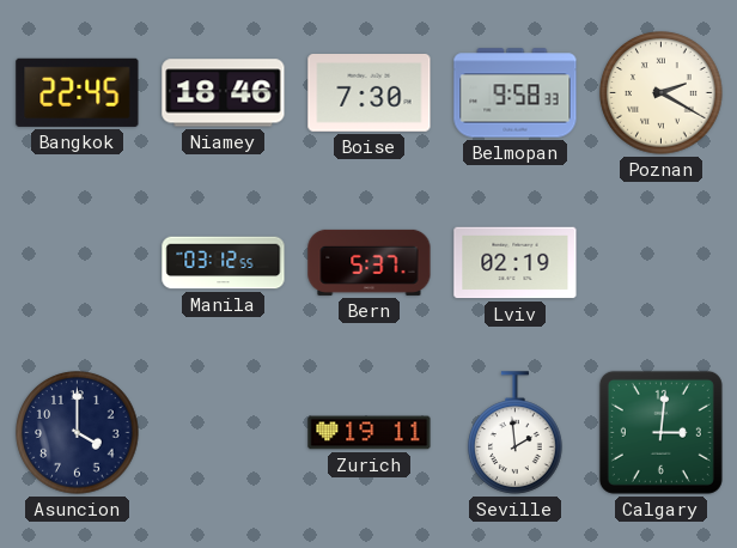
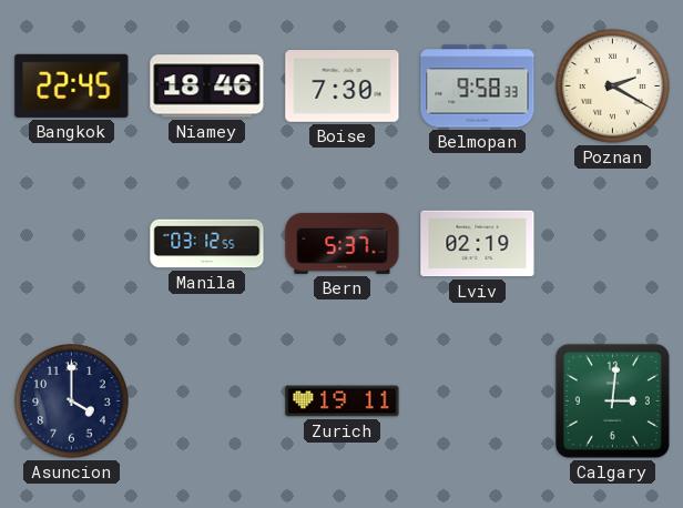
Seville: 1:59 -> none (516, 433)
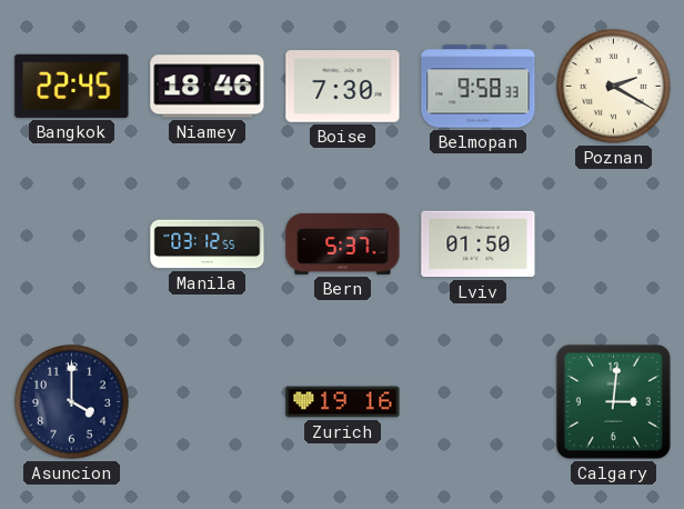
Lviv: 02:19 -> 01:50 (479, 244)
Zurich: 19:11 -> 19:16 (343, 402)
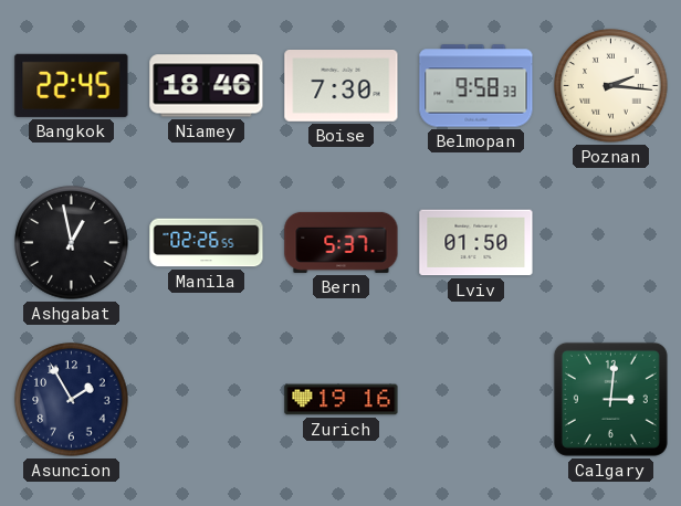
Poznan: 2:20 -> 2:16 (611, 86)
Ashgabat: none -> 12:58 (72, 243)
Manila: 03:12 -> 02:26 (207, 243)
Asuncion: 4:00 -> 1:55 (72, 400)
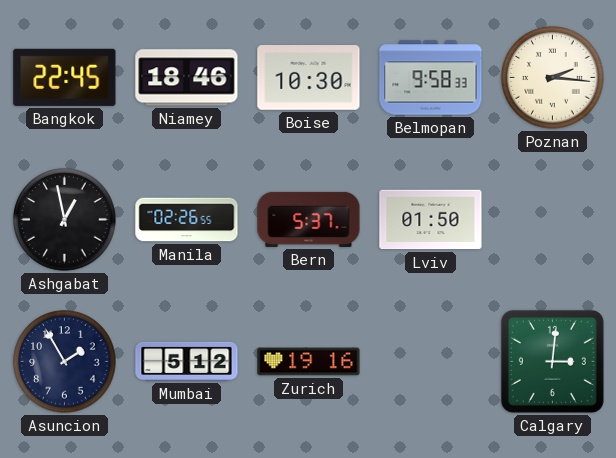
Boise: 7:30 -> 10:30 (309, 78)
Mumbai: none -> 5:12 (187, 361)
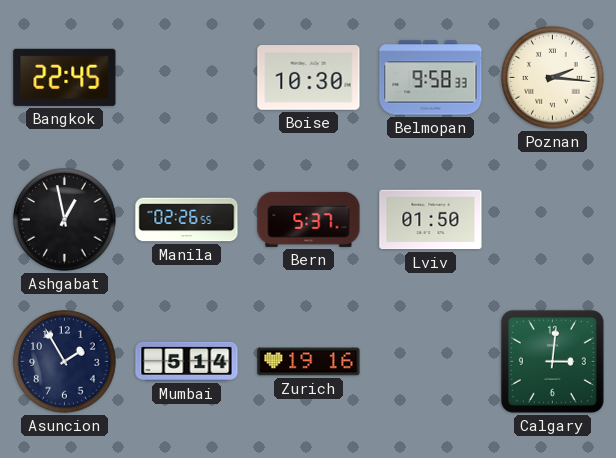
Niamey: 18:46 -> none (187, 78)
Mumbai: 5:12 -> 5:14 (187, 361)
